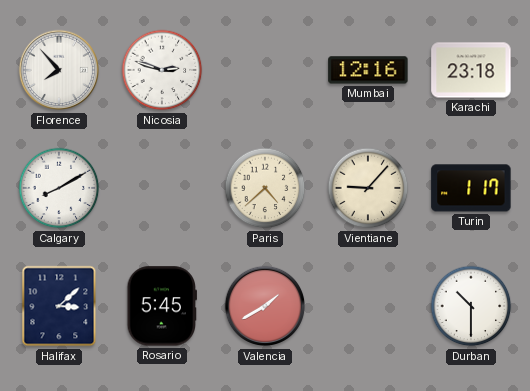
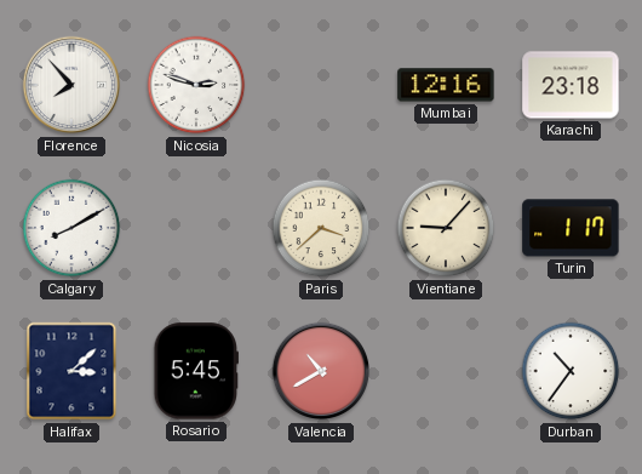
Paris: 4:38 -> 3:38 (321, 228)
Valencia: 1:40 -> 10:40 (321, 371)
Durban: 10:30 -> 10:36 (571, 371)
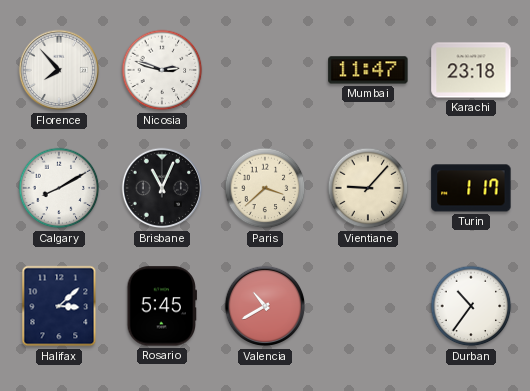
Mumbai: 12:16 -> 11:47 (368, 70)
Brisbane: none -> 11:04 (162, 188)
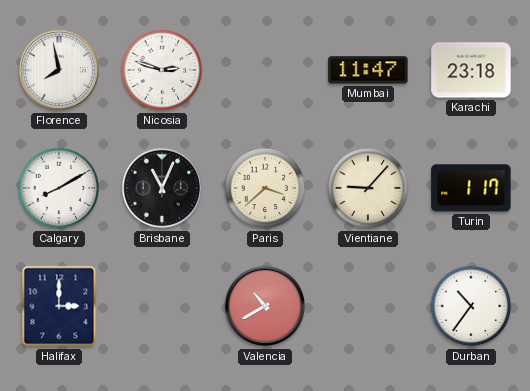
Florence: 7:53 -> 7:58 (59, 70)
Halifax: 3:08 -> 3:00 (59, 306)
Rosario: 5:45 -> none (162, 306)
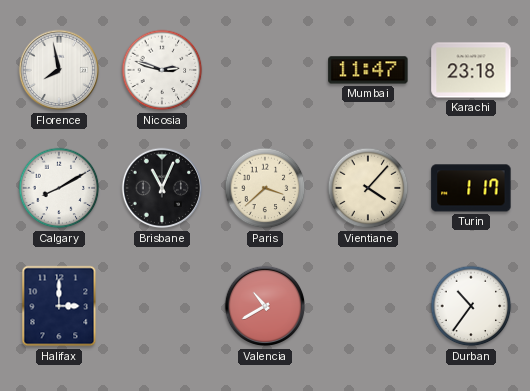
Vientiane: 9:07 -> 4:07 (368, 188)
